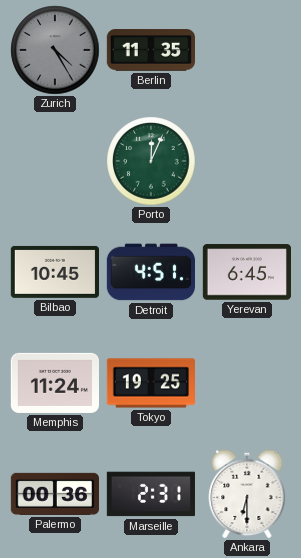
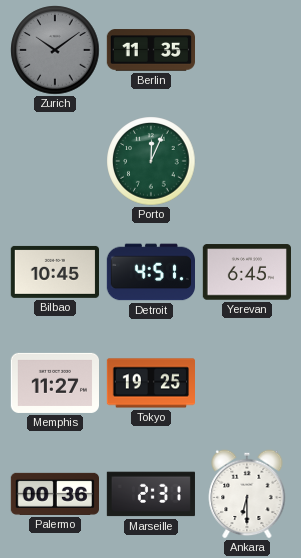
Zurich: 4:25 -> 10:09 (55, 50)
Memphis: 11:24 -> 11:27 (54, 383)
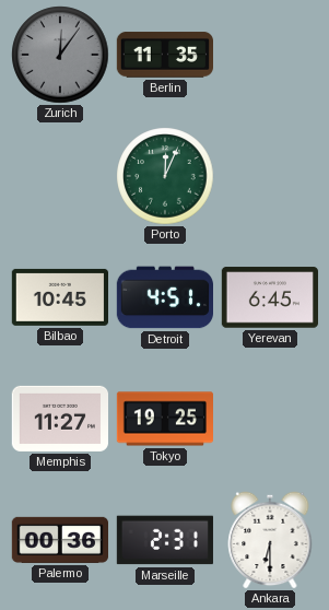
Zurich: 10:09 -> 12:06 (60, 55)
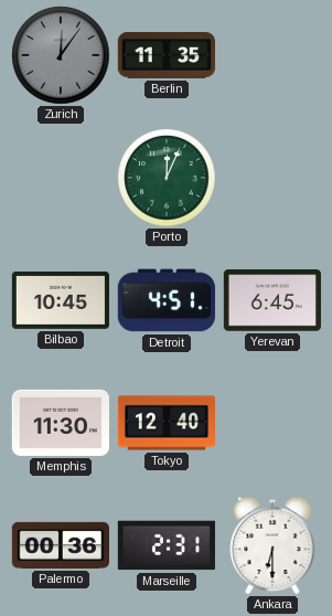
Memphis: 11:27 -> 11:30 (60, 423)
Tokyo: 19:25 -> 12:40 (165, 423)
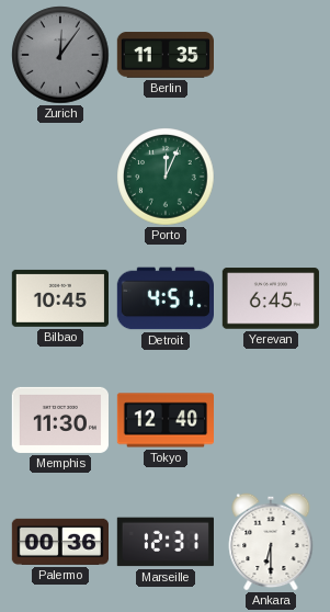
Marseille: 2:31 -> 12:31 (166, 542)
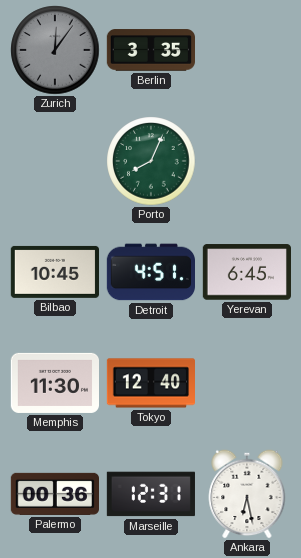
Berlin: 11:35 -> 3:35 (150, 50)
Porto: 12:04 -> 8:04 (151, 161)
Ankara: 6:30 -> 6:28 (247, 494)
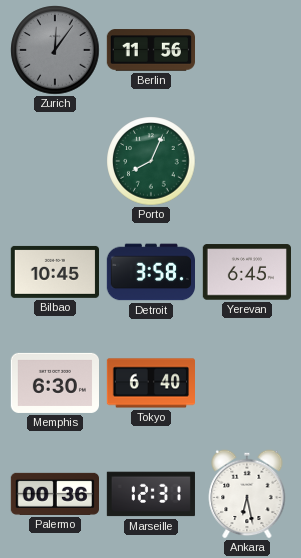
Berlin: 3:35 -> 11:56 (150, 50)
Detroit: 4:51 -> 3:58 (150, 272)
Memphis: 11:30 -> 6:30 (54, 383)
Tokyo: 12:40 -> 6:40 (150, 383)
